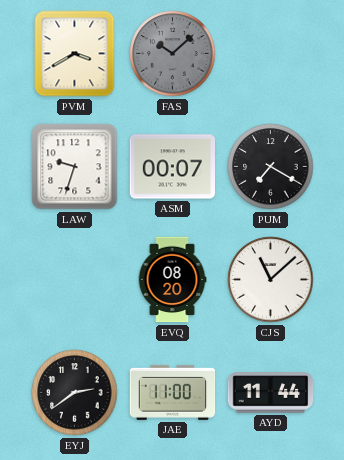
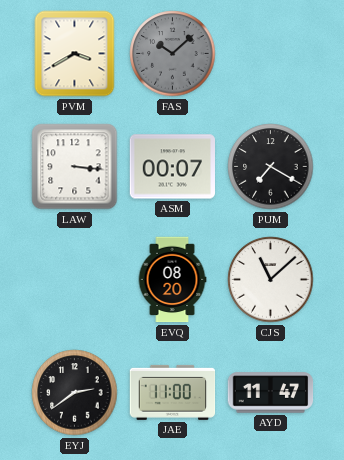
LAW: 9:33 -> 3:16 (75, 167)
AYD: 11:44 -> 11:47 (271, 393)
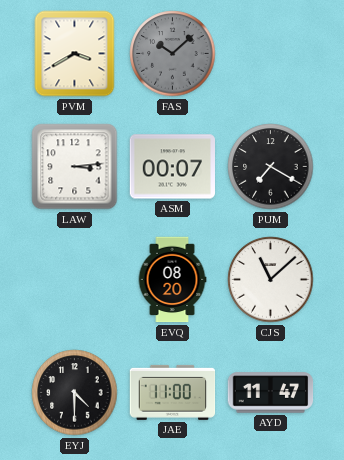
LAW: 3:16 -> 3:14 (75, 167)
EYJ: 2:39 -> 4:30 (75, 393)
